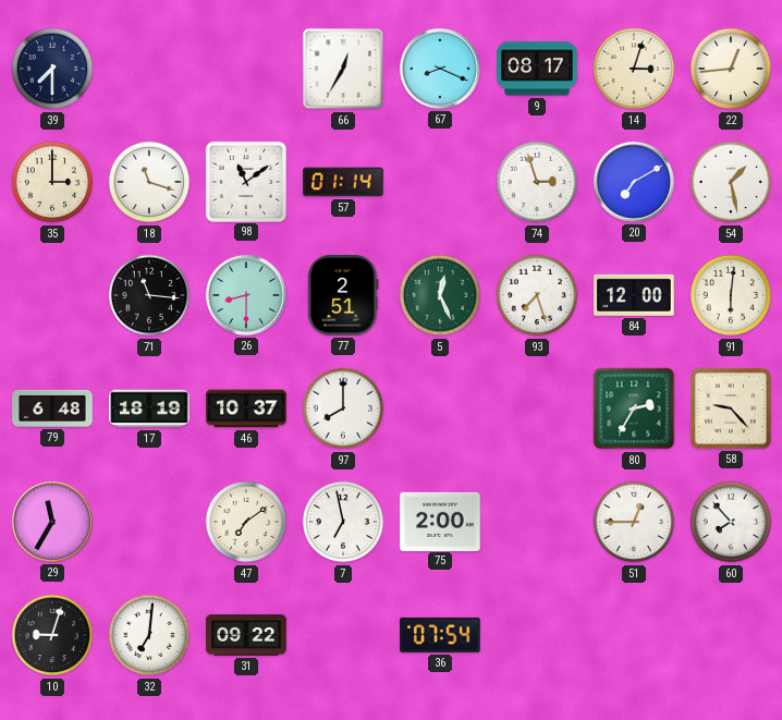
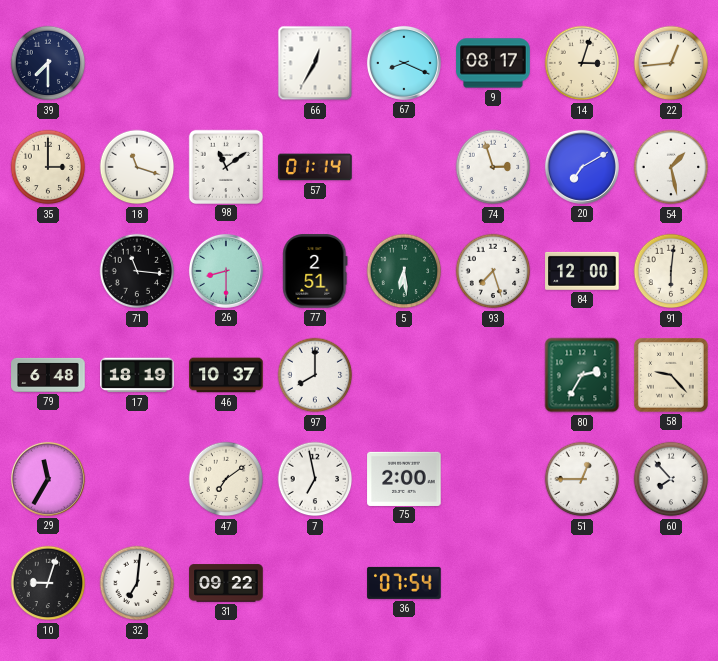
5: 12:26 -> 6:29 (404, 271)
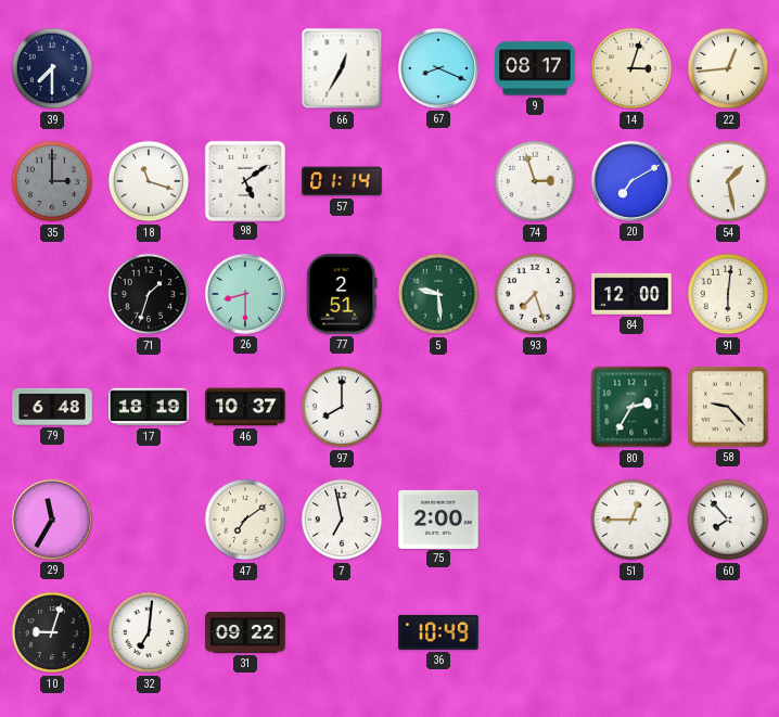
35 dial: cream -> grey (52, 181)
98: 11:09 -> 5:09 (244, 180)
71: 11:16 -> 1:33 (149, 294)
5: 6:29 -> 9:29 (438, 294)
36: 07:54 -> 10:49 (438, 632)
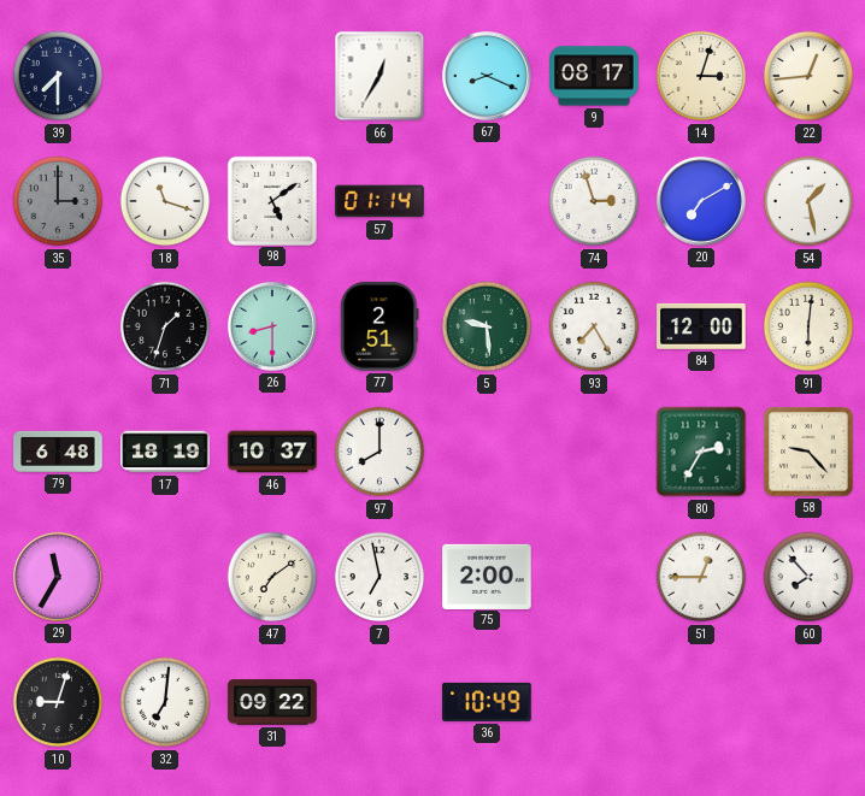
93: 7:27 -> 7:25 (594, 326)
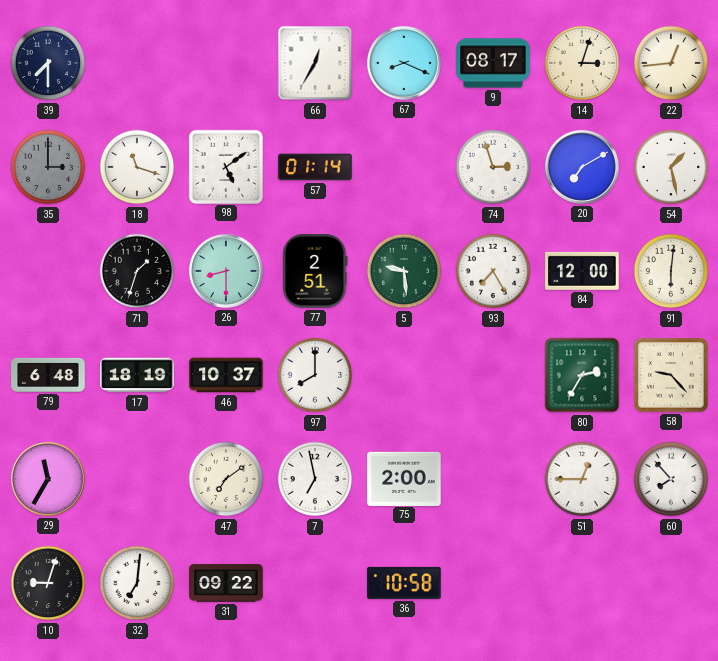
36: 10:49 -> 10:58 (404, 583)
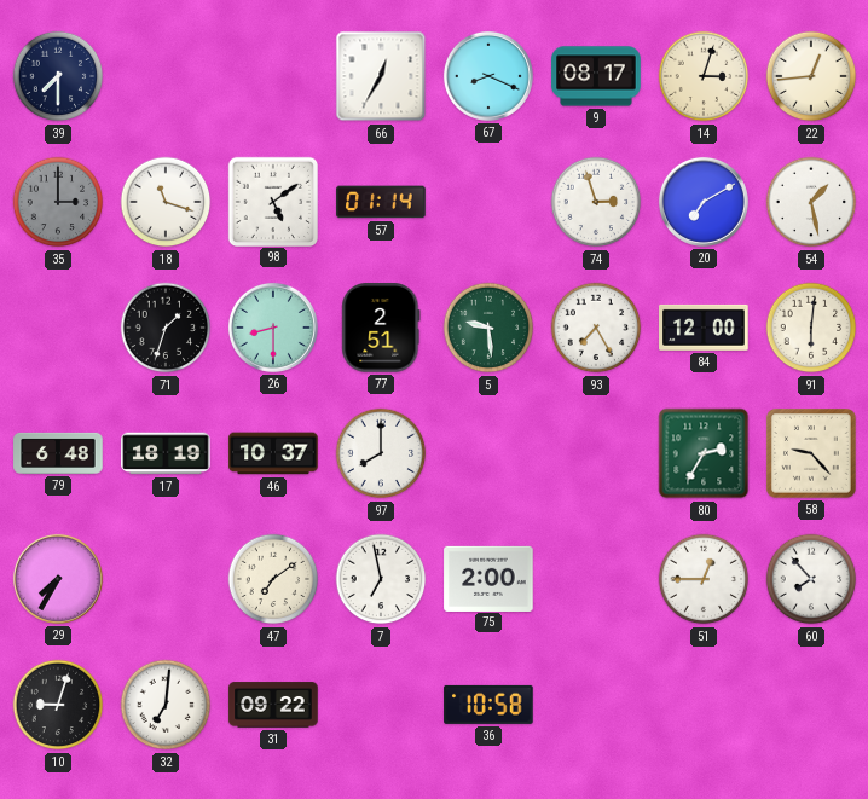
29: 11:35 -> 7:35 (58, 579)
